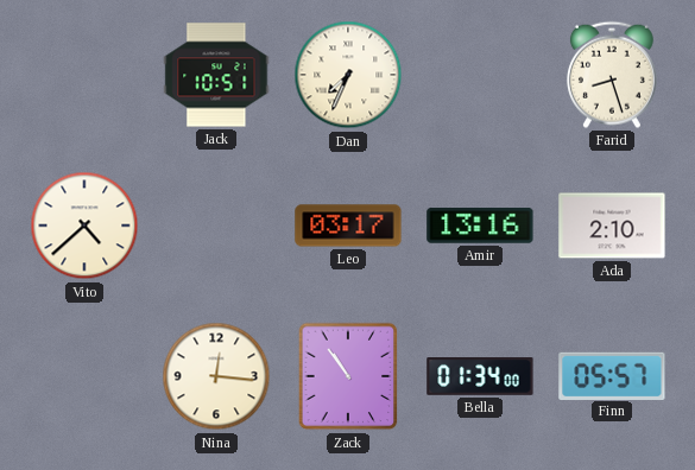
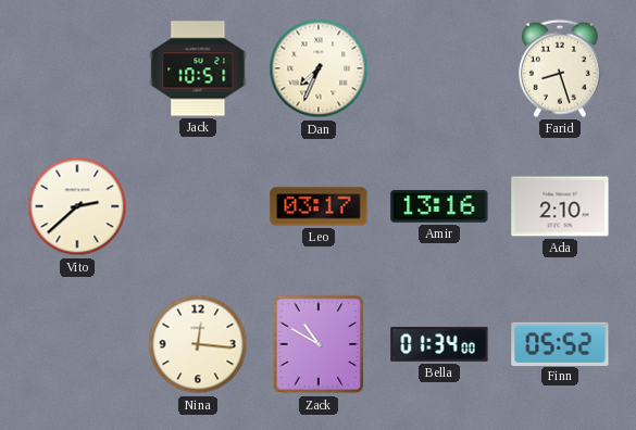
Vito: 4:38 -> 2:38 (77, 206)
Zack: 10:54 -> 10:50 (319, 344)
Finn: 05:57 -> 05:52 (560, 343)
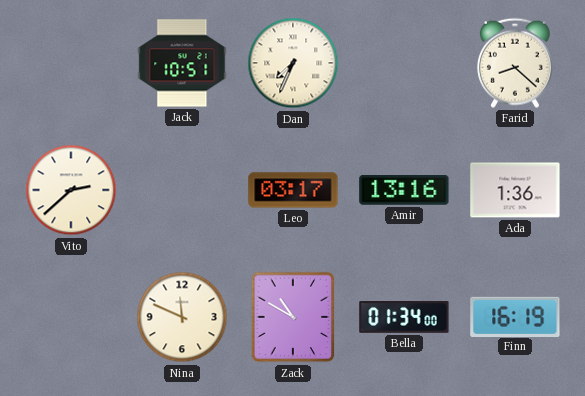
Farid: 8:27 -> 8:22 (515, 63)
Ada: 2:10 -> 1:36 (515, 190)
Nina: 12:16 -> 11:49 (182, 317)
Finn: 05:52 -> 16:19 (515, 316)
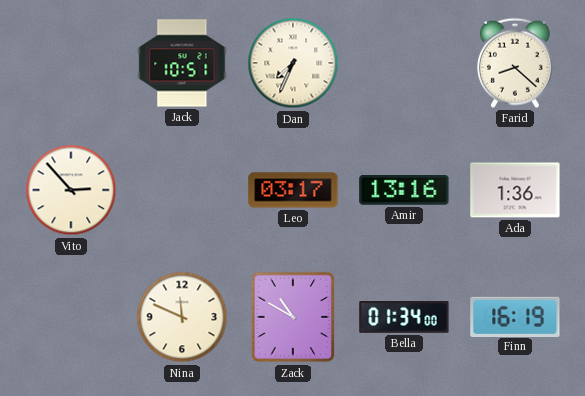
Vito: 2:38 -> 2:53 (71, 190)
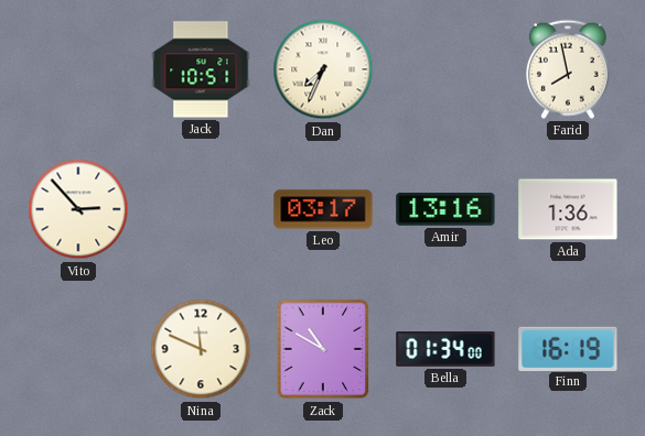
Farid: 8:22 -> 7:58 (568, 69)
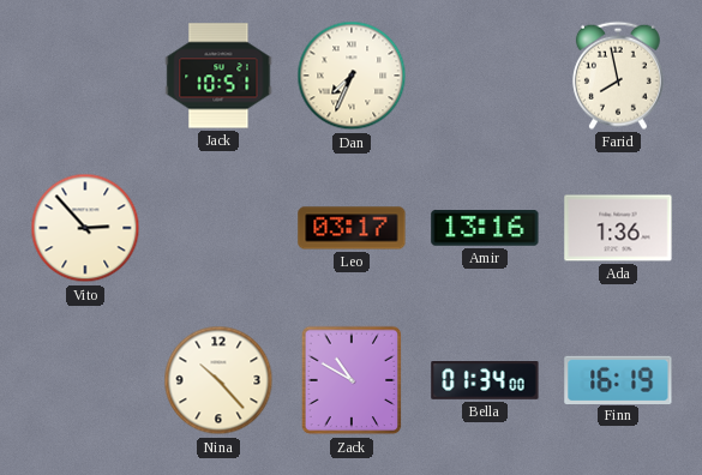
Nina: 11:49 -> 10:23 (218, 380)
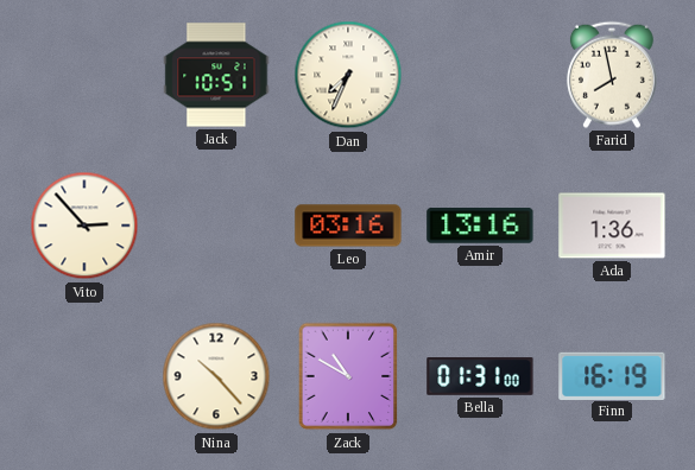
Leo: 03:17 -> 03:16 (348, 226)
Bella: 01:34 -> 01:31 (480, 377)
